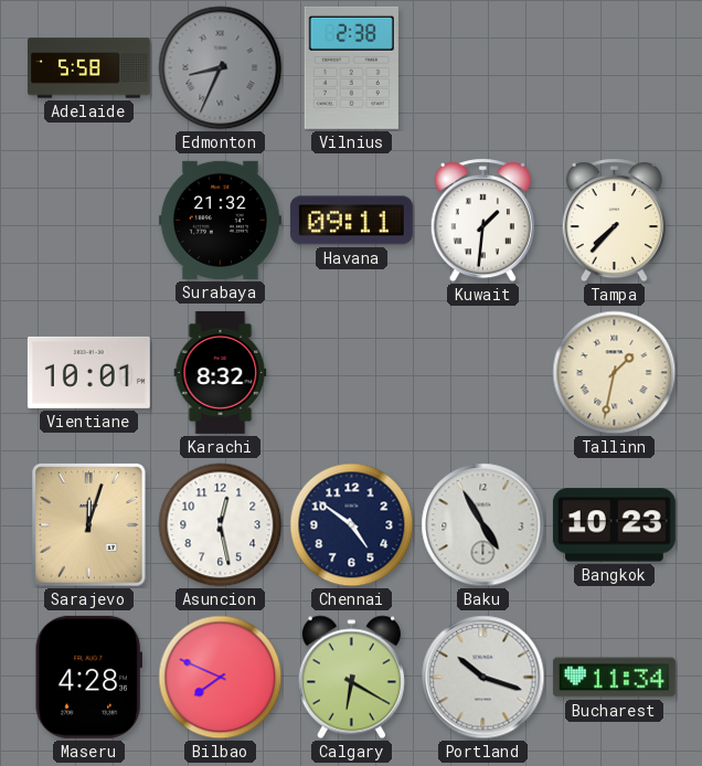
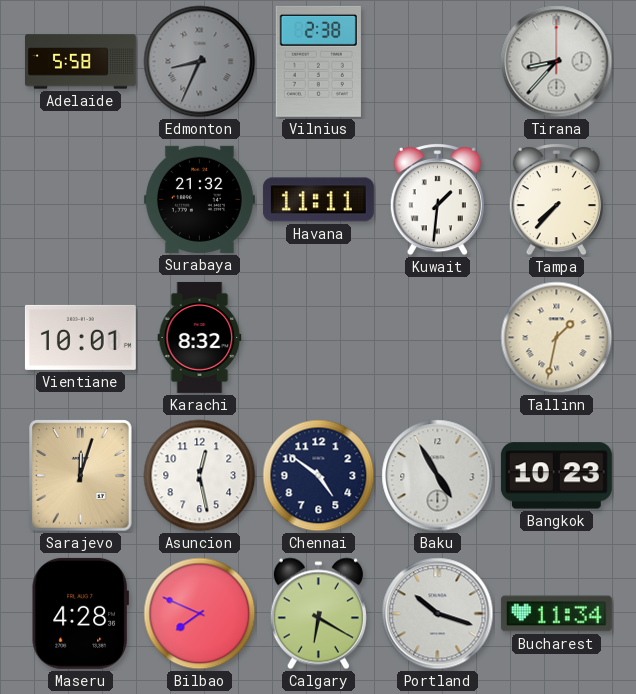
Tirana: none -> 8:37 (557, 62)
Havana: 09:11 -> 11:11 (318, 200)
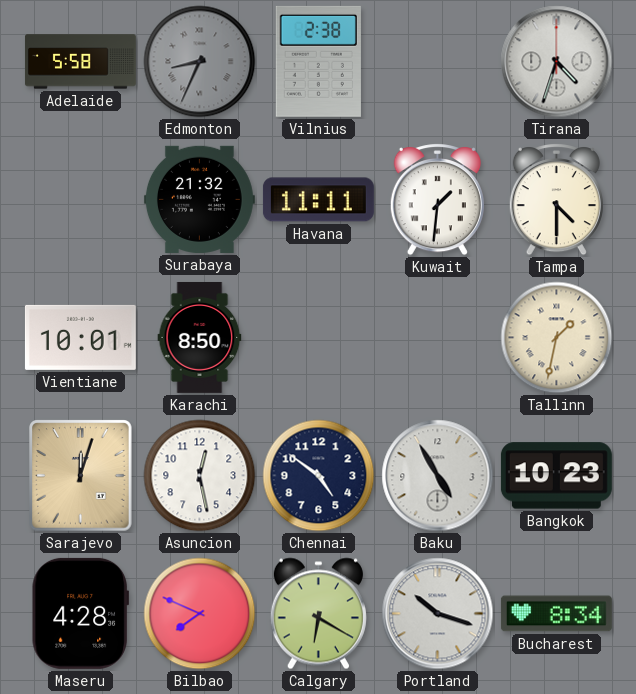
Tirana: 8:37 -> 4:33 (557, 62)
Tampa: 7:37 -> 4:30 (556, 200)
Karachi: 8:32 -> 8:50 (200, 337)
Bucharest: 11:34 -> 8:34 (556, 614)
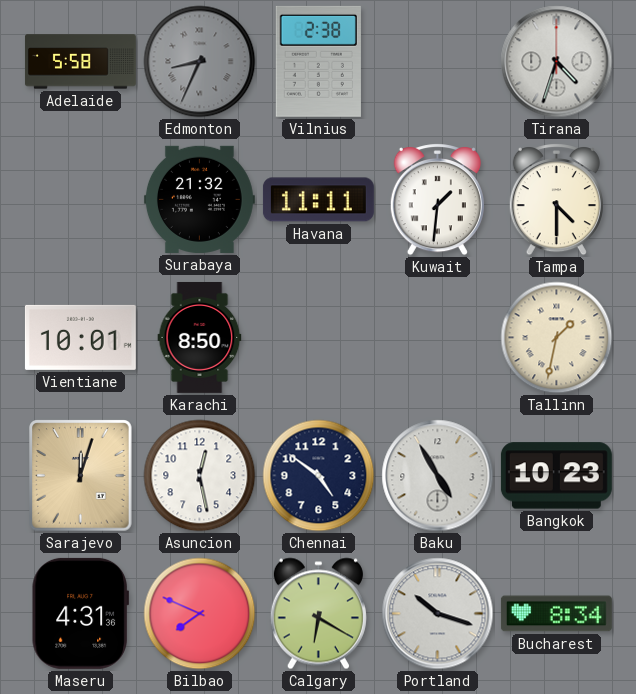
Maseru: 4:28 -> 4:31 (80, 613)
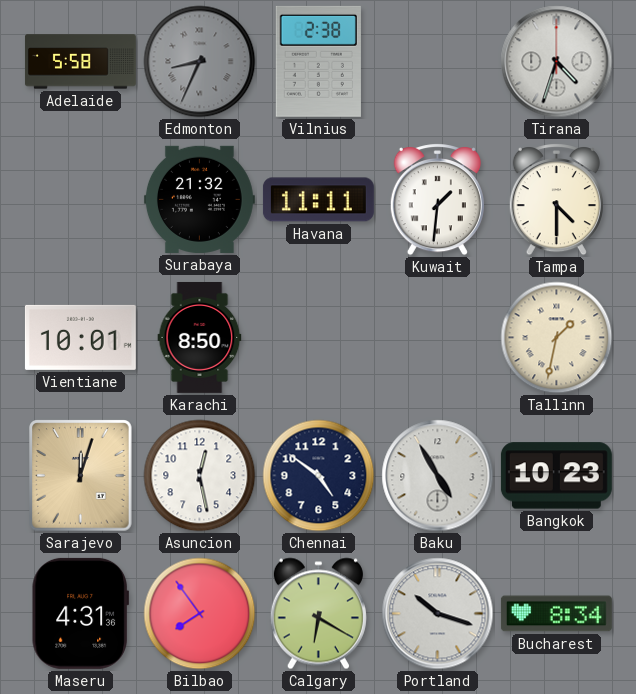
Bilbao: 7:49 -> 7:54 (200, 614)
